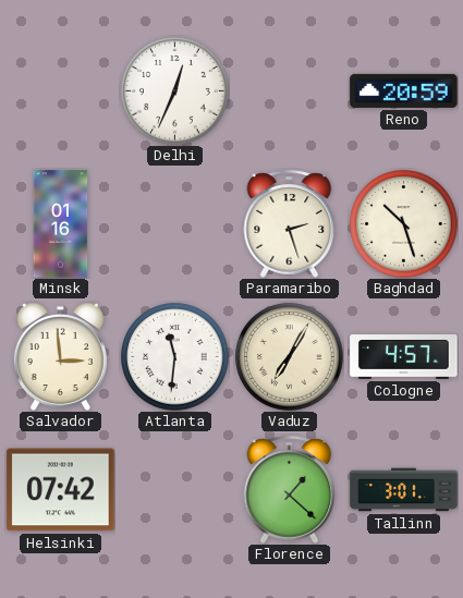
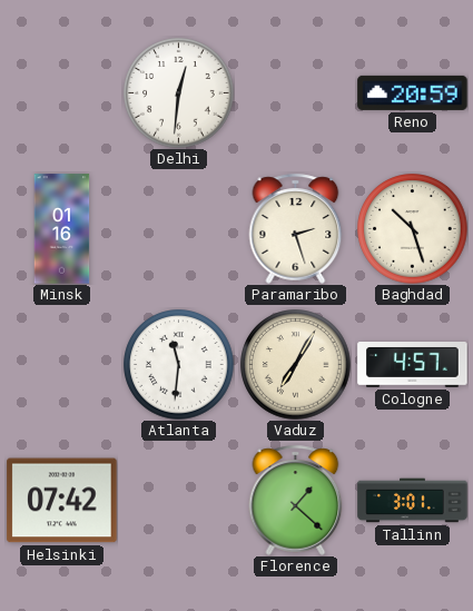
Delhi: 12:34 -> 12:31 (179, 93)
Salvador: 2:59 -> none (60, 356)
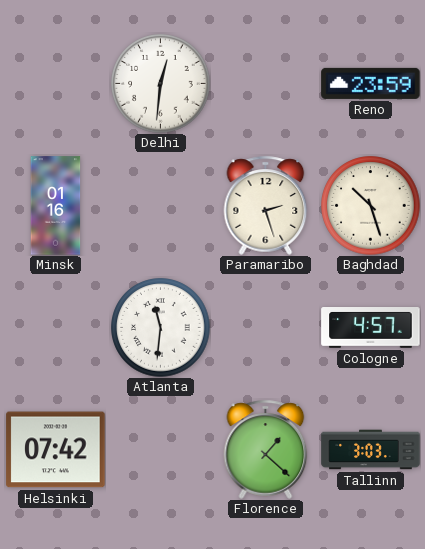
Reno: 20:59 -> 23:59 (371, 83)
Vaduz: 7:05 -> none (296, 365)
Tallinn: 3:01 -> 3:03 (371, 450)
